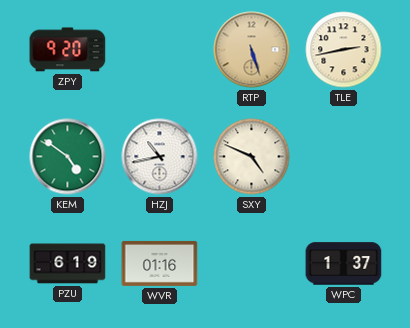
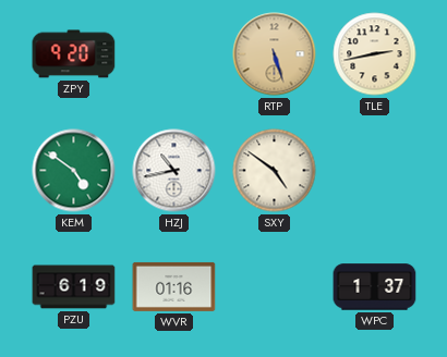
SXY: 4:49 -> 4:51 (275, 171)
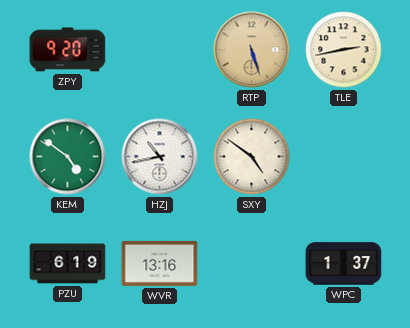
WVR: 01:16 -> 13:16 (160, 263)
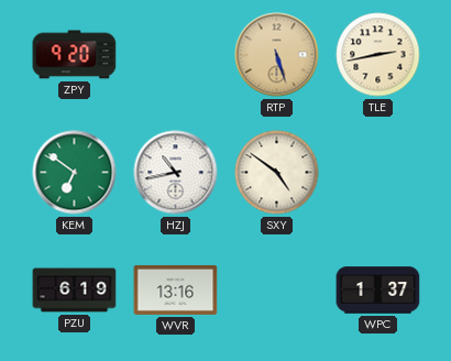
KEM: 4:51 -> 6:51 (75, 173)
